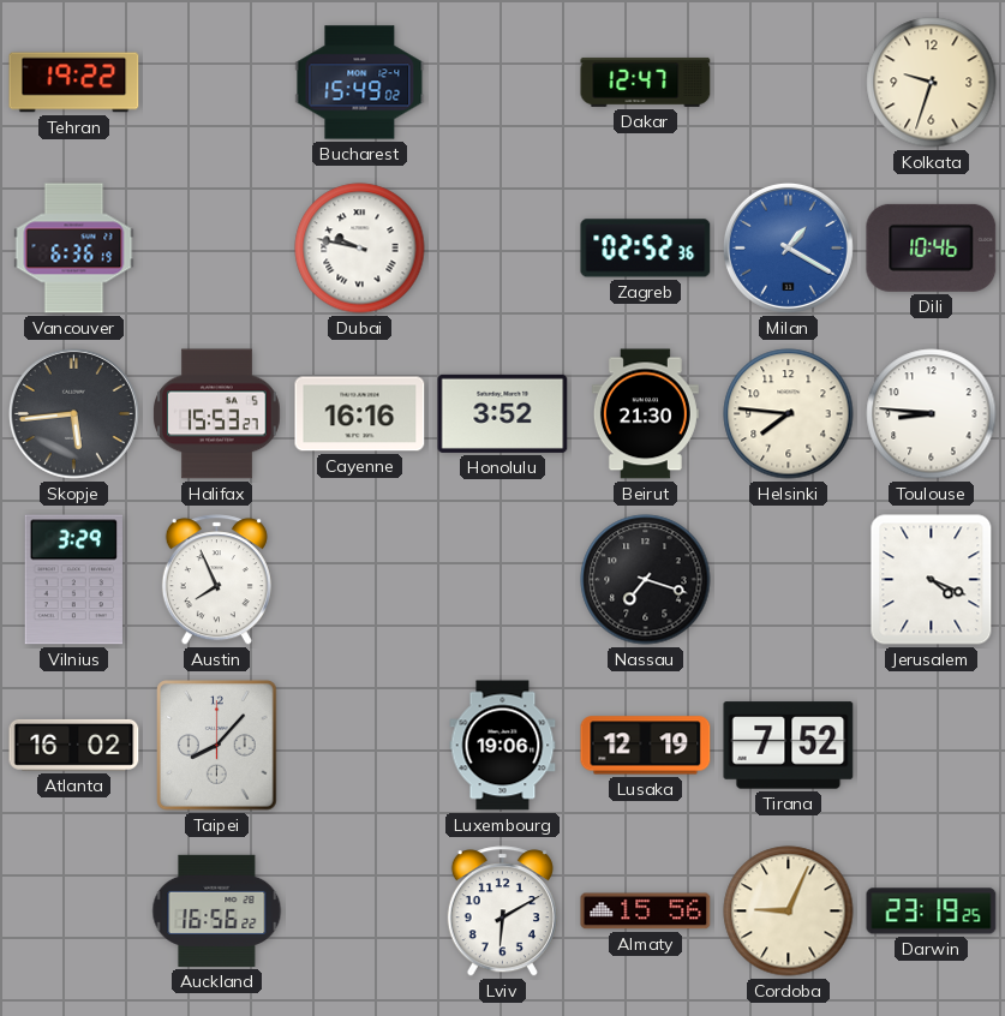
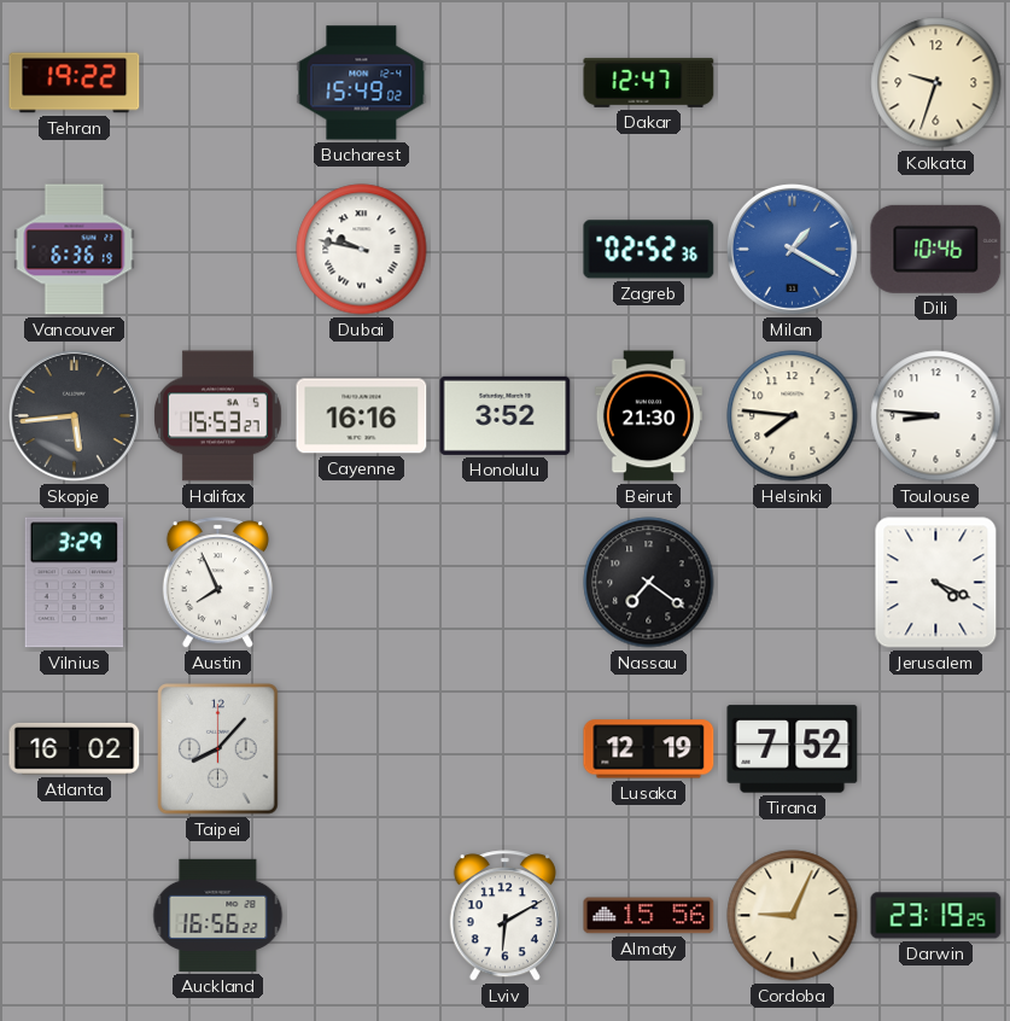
Nassau: 7:18 -> 7:21 (649, 583)
Luxembourg: 19:06 -> none (503, 746)
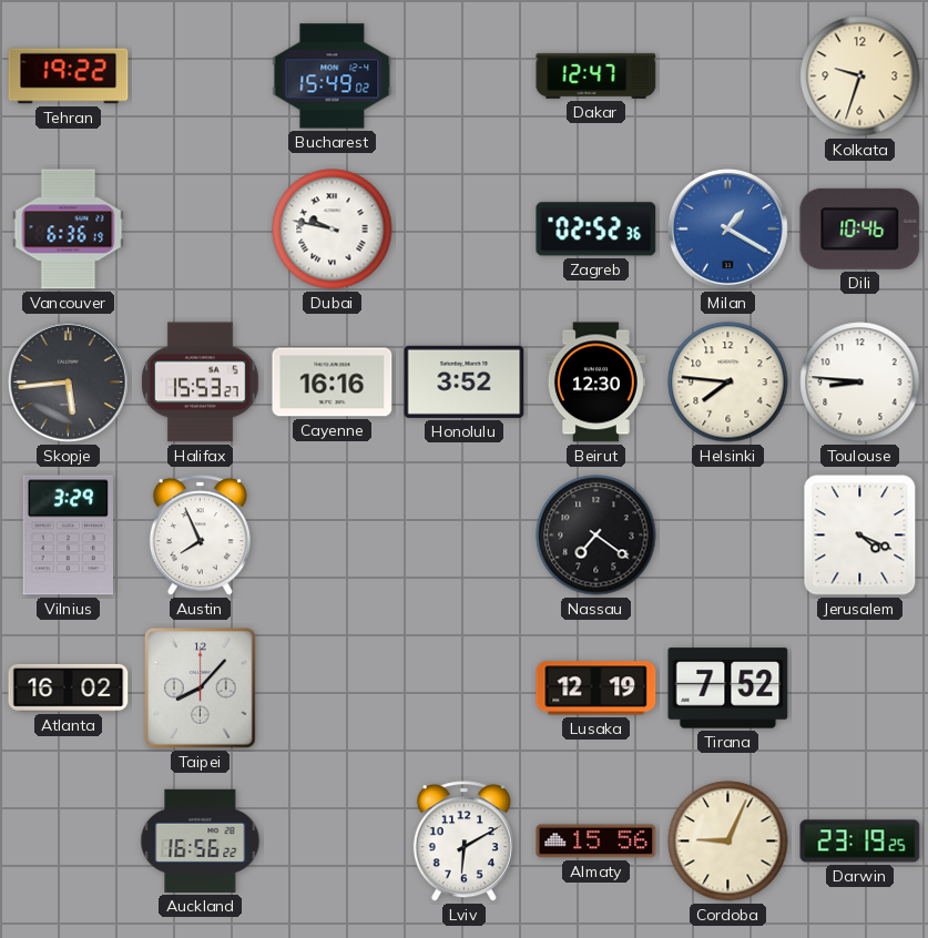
Beirut: 21:30 -> 12:30 (595, 383)
